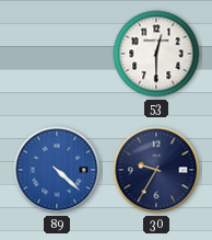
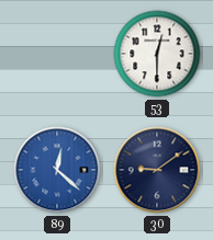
89: 4:22 -> 12:22 (57, 170)
30: 9:35 -> 9:09 (157, 170)
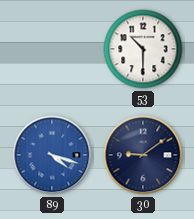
53: 12:30 -> 10:30 (143, 49)
89: 12:22 -> 4:18 (52, 155)
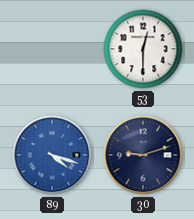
53: 10:30 -> 12:30 (143, 49)
30: 9:09 -> 9:12 (143, 155)
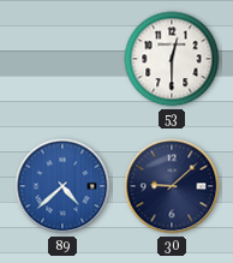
89: 4:18 -> 4:38 (62, 186)
30: 9:12 -> 9:08 (172, 186)
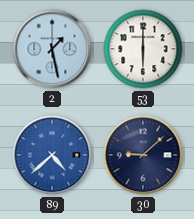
2: none -> 1:28 (52, 49)
53: 12:30 -> 6:00 (143, 49)
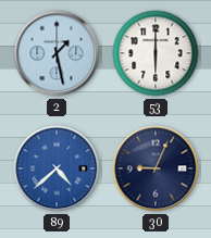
30: 9:08 -> 9:04 (156, 168)
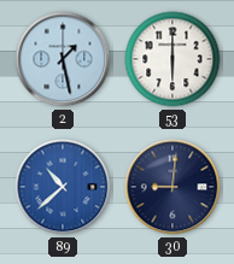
89: 4:38 -> 10:38 (63, 187)
30: 9:04 -> 9:01 (172, 187)
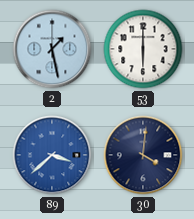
89: 10:38 -> 3:38 (52, 155)
30: 9:01 -> 4:01 (143, 155)
